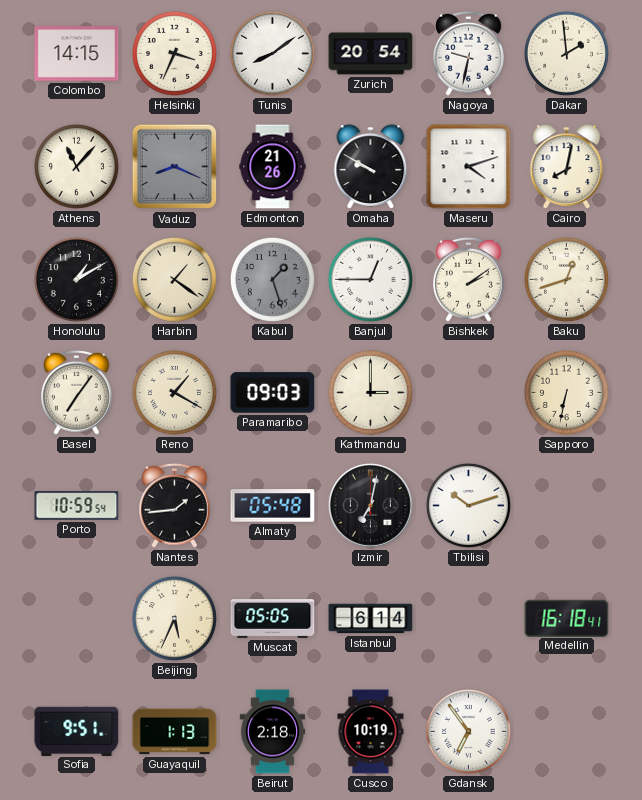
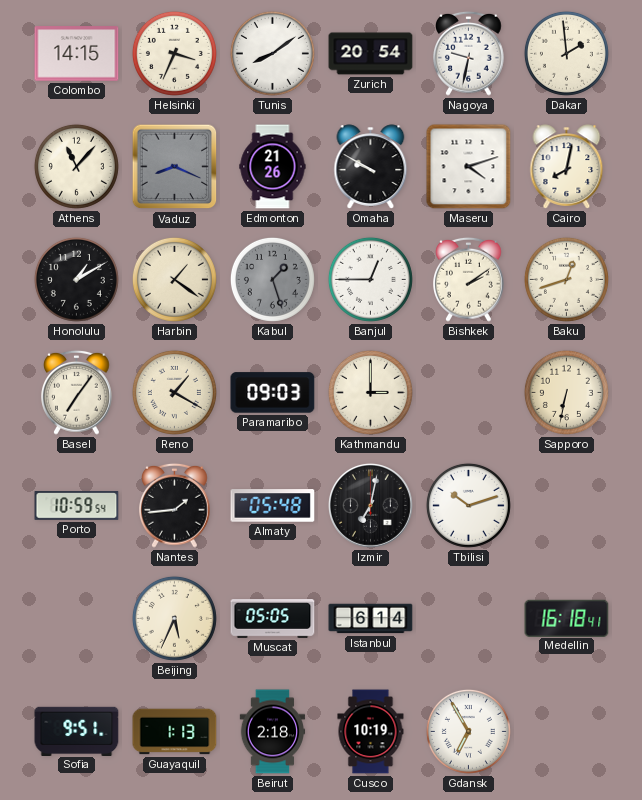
Gdansk: 6:54 -> 6:55 (468, 731)
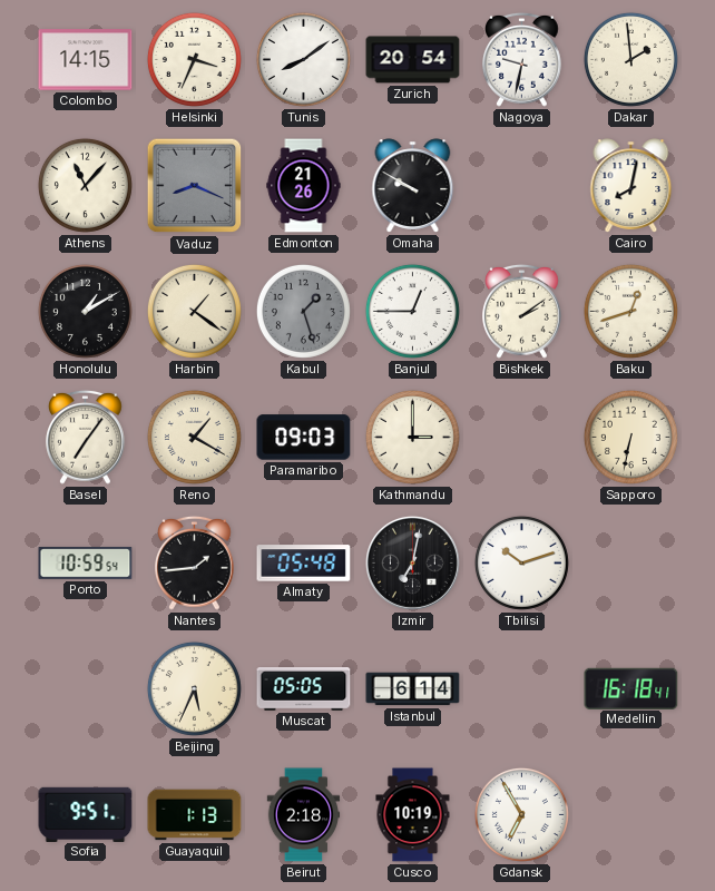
Maseru: 4:12 -> none (469, 167)
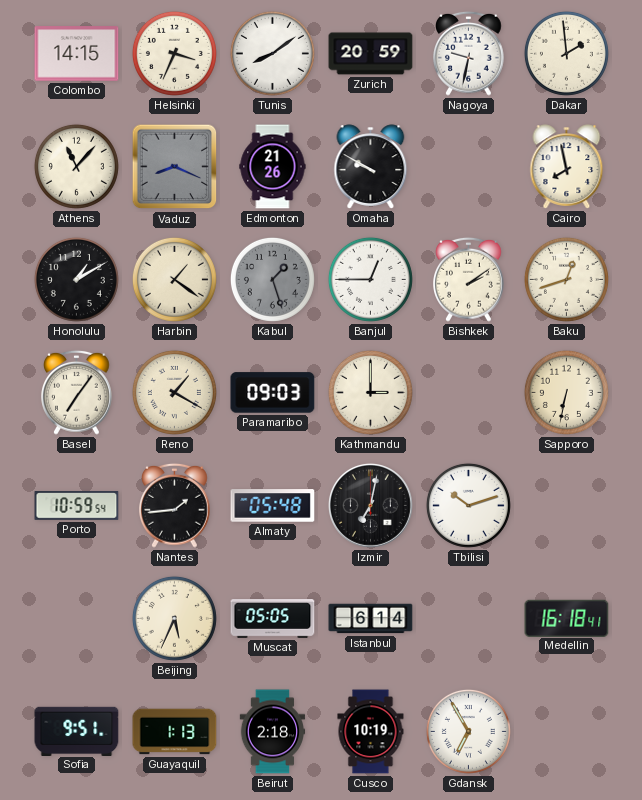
Zurich: 20:54 -> 20:59 (371, 54)
Cairo: 8:02 -> 7:58 (567, 167)
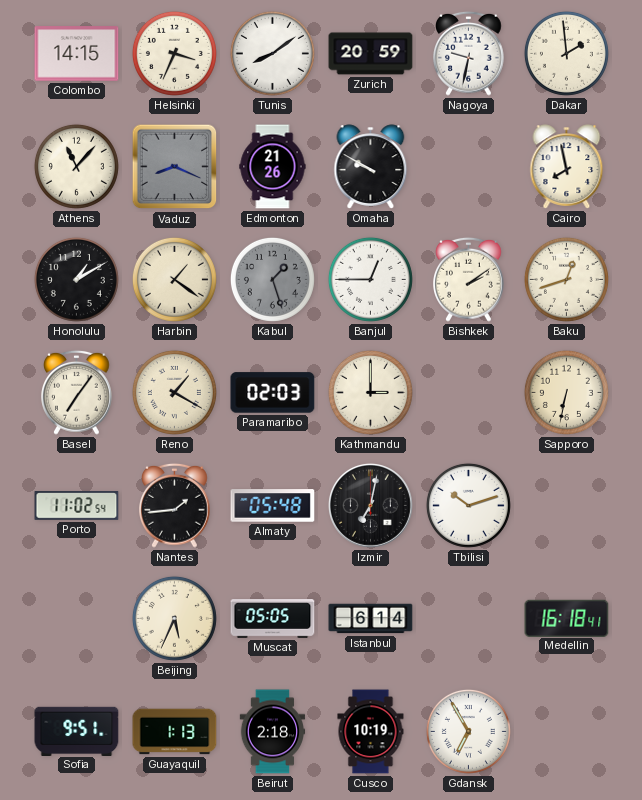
Paramaribo: 09:03 -> 02:03 (273, 393)
Porto: 10:59 -> 11:02 (77, 506)
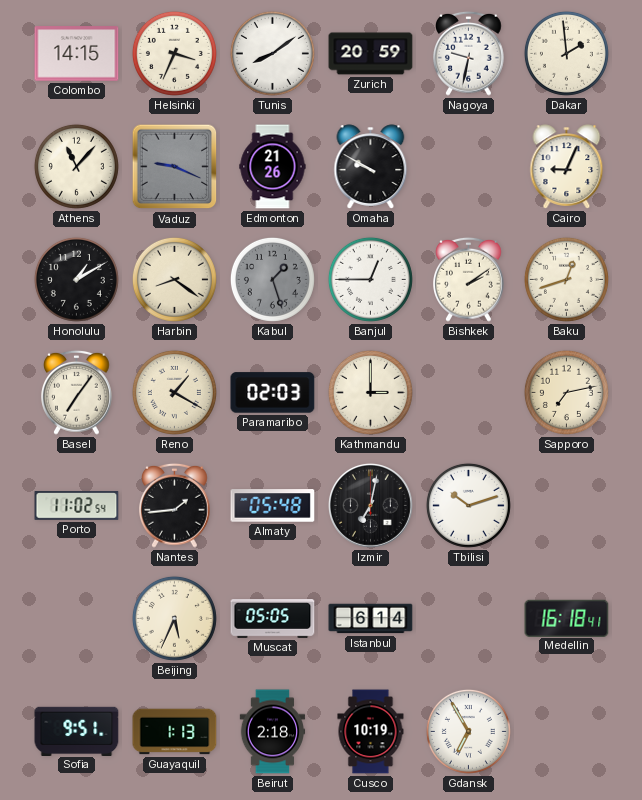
Vaduz: 8:19 -> 9:19 (175, 167)
Cairo: 7:58 -> 9:04 (567, 167)
Harbin: 1:21 -> 8:21 (174, 279)
Sapporo: 6:32 -> 7:13 (566, 392)
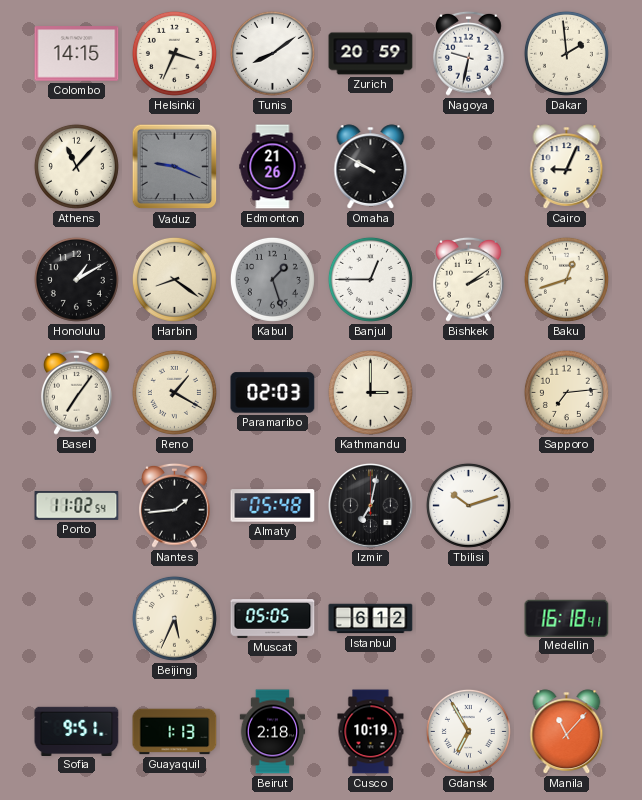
Sapporo: 7:13 -> 7:14 (566, 392)
Istanbul: 6:14 -> 6:12 (371, 619)
Manila: none -> 11:07 (567, 732)
